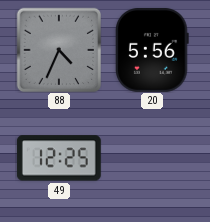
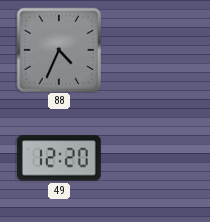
20: 5:56 -> none (153, 50)
49: 12:25 -> 12:20 (59, 158)
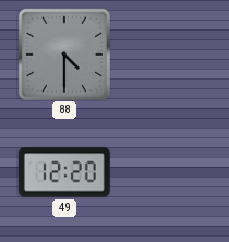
88: 4:34 -> 4:30 (64, 55)
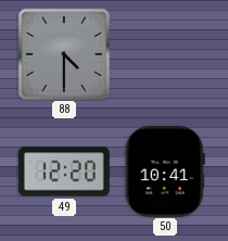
50: none -> 10:41 (165, 172)
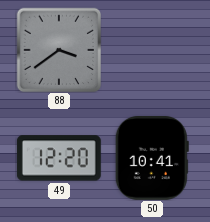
88: 4:30 -> 3:39 (59, 50)
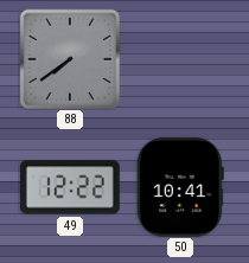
88: 3:39 -> 7:39 (70, 59)
49: 12:20 -> 12:22 (70, 187)
